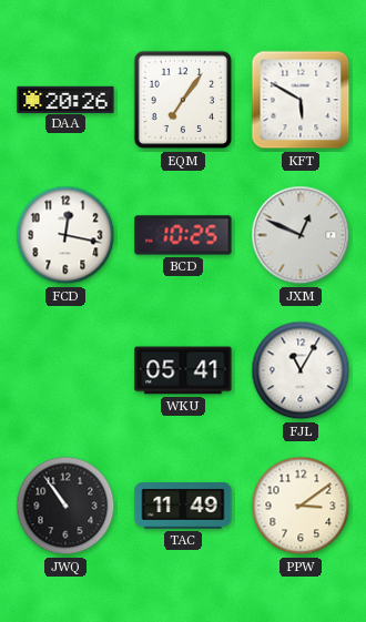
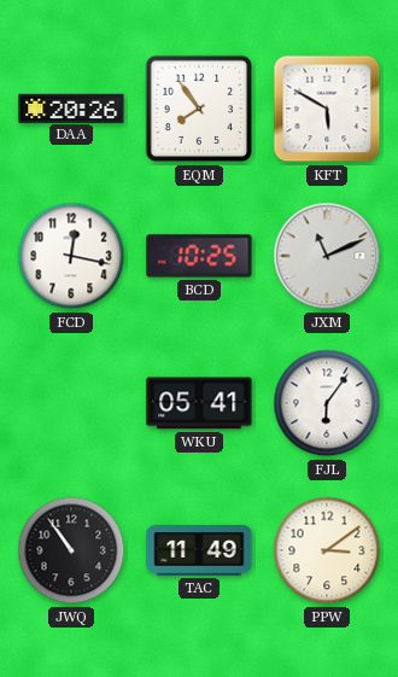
EQM: 7:06 -> 7:54 (199, 109)
JXM: 12:49 -> 11:11 (327, 256)
FJL: 11:05 -> 6:06 (327, 403)
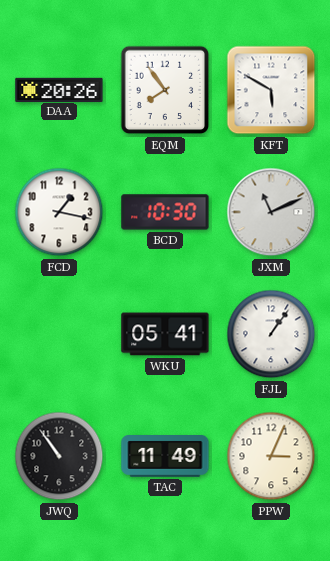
FCD: 12:17 -> 1:17 (59, 212)
BCD: 10:25 -> 10:30 (165, 212)
FJL: 6:06 -> 1:06 (271, 334)
PPW: 3:09 -> 3:04 (271, 456)
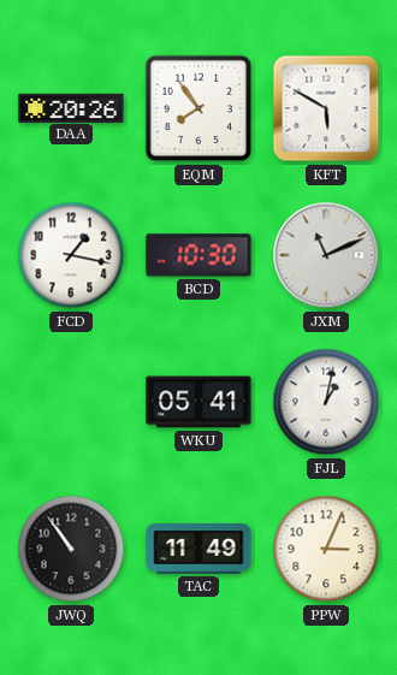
FJL: 1:06 -> 1:02 (326, 402)
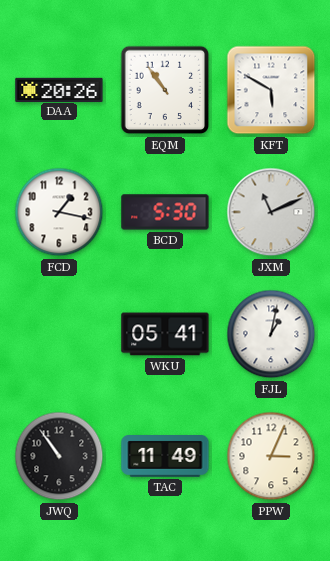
EQM: 7:54 -> 10:54 (165, 90)
BCD: 10:30 -> 5:30 (165, 212)
